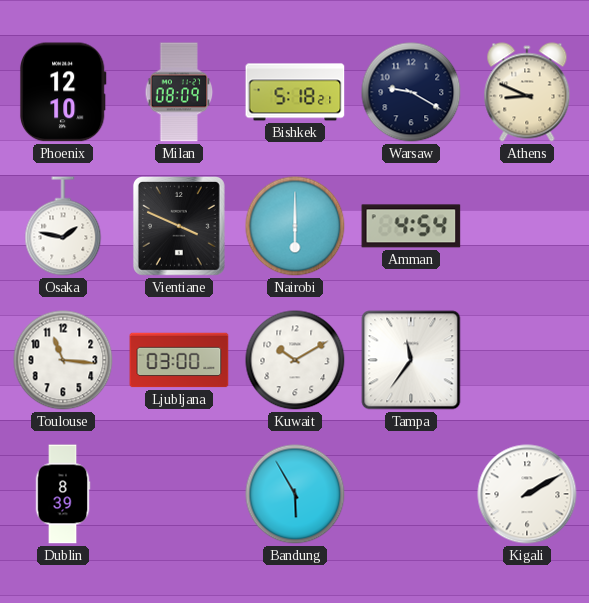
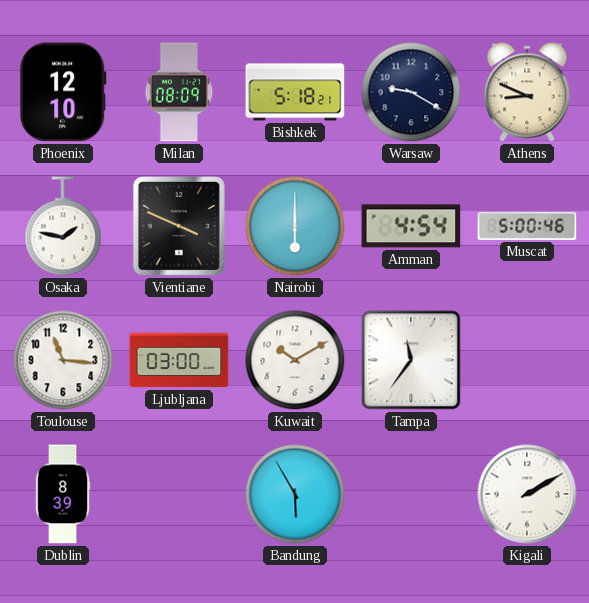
Muscat: none -> 5:00 (527, 226)
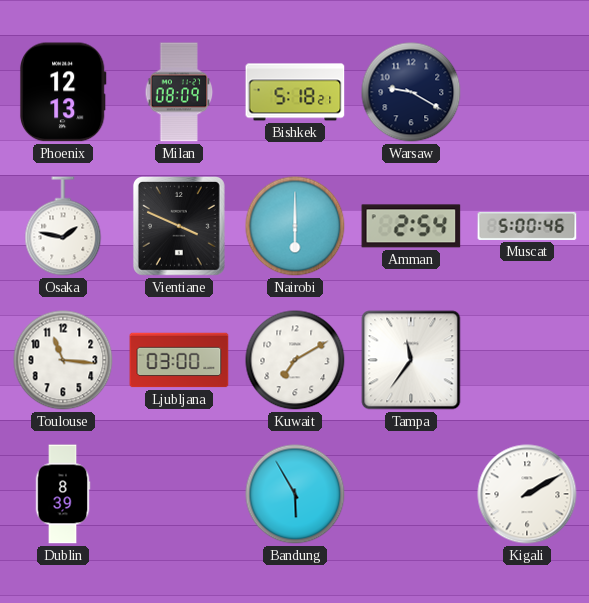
Phoenix: 12:10 -> 12:13 (63, 92)
Athens: 8:49 -> none (527, 92)
Amman: 4:54 -> 2:54 (411, 226)
Kuwait: 10:10 -> 7:10 (295, 360)
